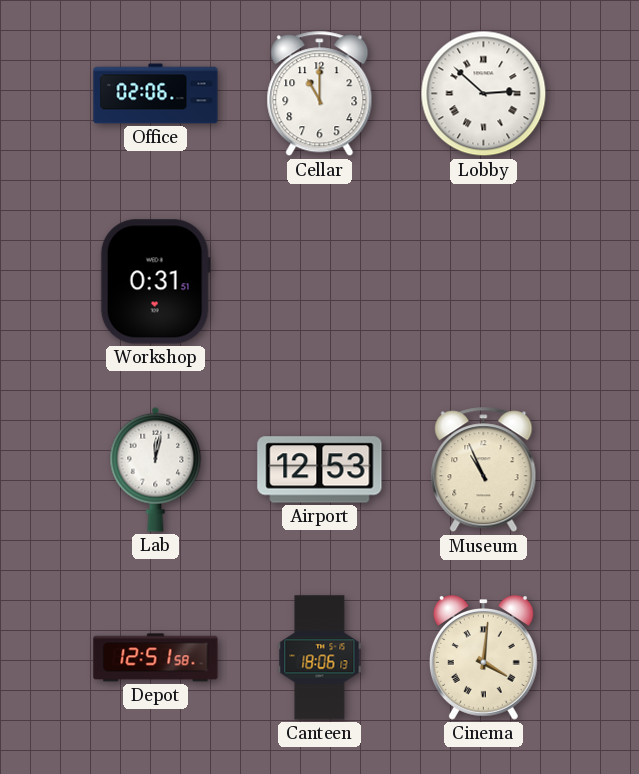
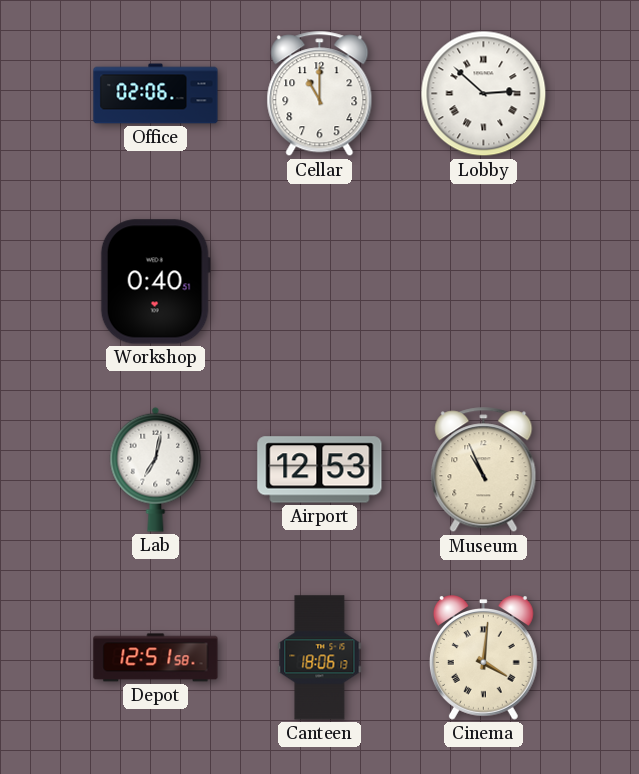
Workshop: 0:31 -> 0:40 (155, 282)
Lab: 12:02 -> 7:02 (156, 469)
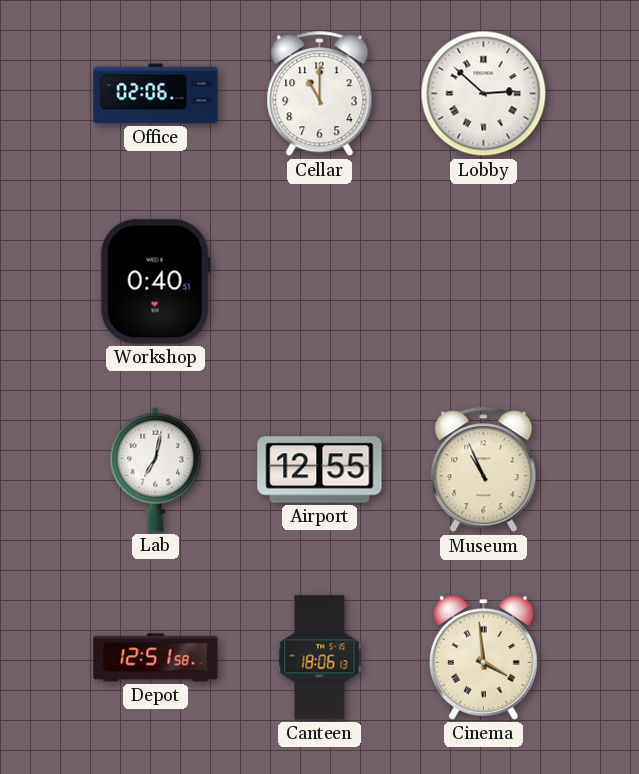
Airport: 12:53 -> 12:55 (320, 470)
Cinema: 4:01 -> 3:59 (483, 658)
